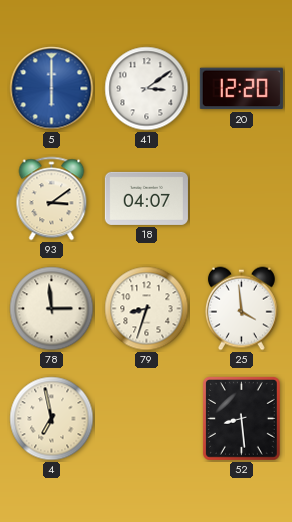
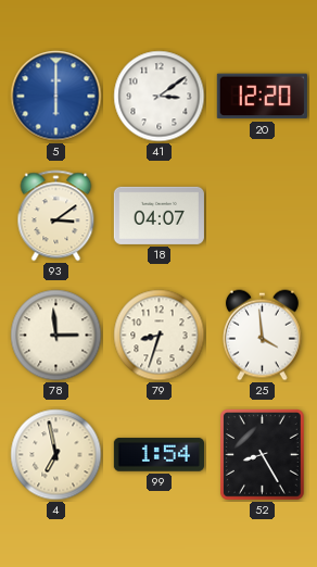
99: none -> 1:54 (158, 455)
52: 8:29 -> 8:25 (262, 455)
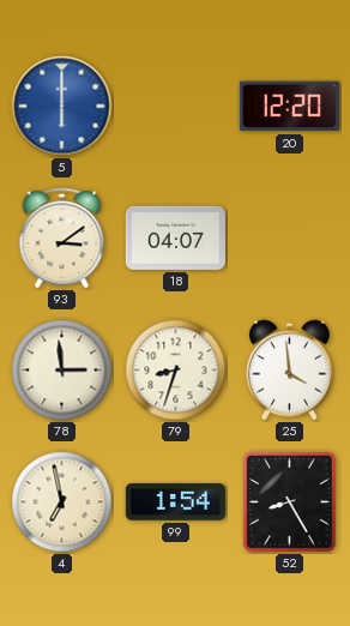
41: 3:09 -> none (160, 97)
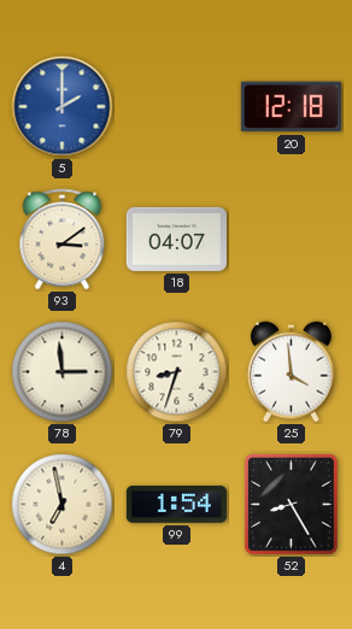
5: 6:00 -> 2:00 (63, 107)
20: 12:20 -> 12:18 (291, 107)
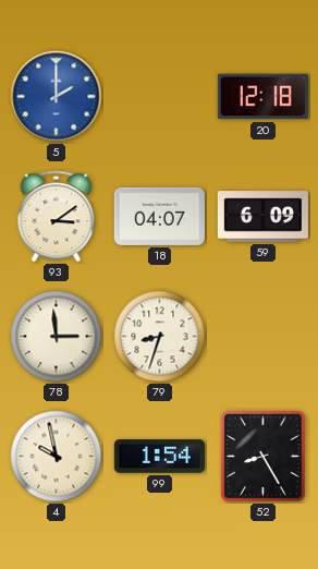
59: none -> 6:09 (262, 217)
25: 3:59 -> none (291, 372)
4: 6:58 -> 9:58 (57, 457)
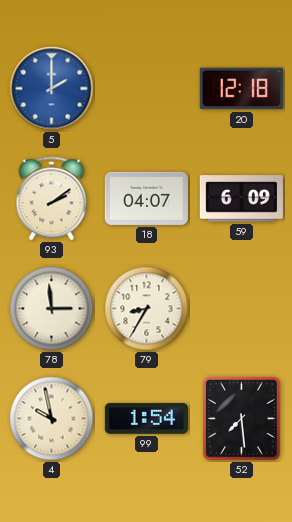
93: 3:09 -> 2:09 (52, 199)
79: 8:33 -> 8:35 (147, 309)
52: 8:25 -> 7:29 (241, 419)
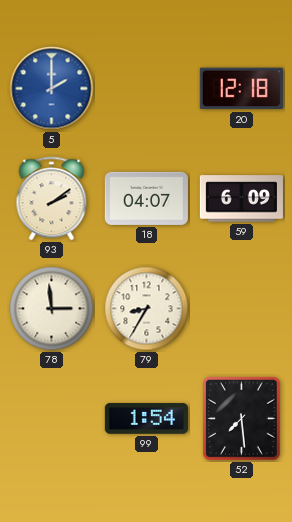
4: 9:58 -> none (52, 419)
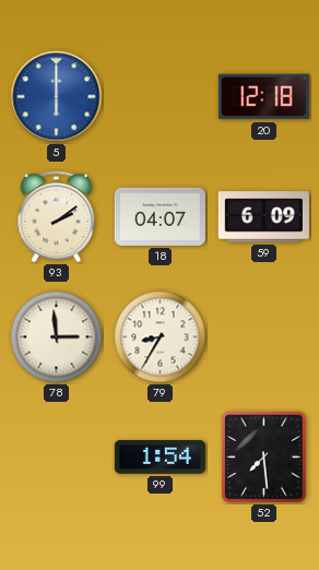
5: 2:00 -> 6:00 (57, 97)
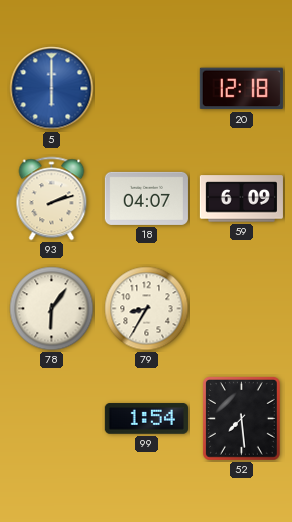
93: 2:09 -> 2:12 (52, 199)
78: 2:59 -> 6:06 (52, 309)
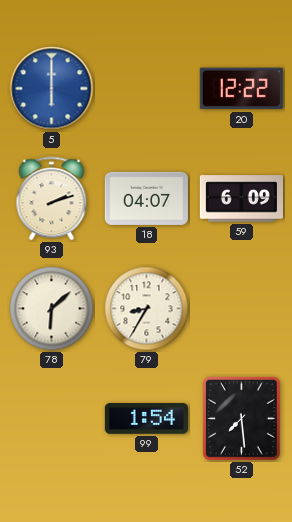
20: 12:18 -> 12:22 (241, 89)
78: 6:06 -> 6:08 (52, 309)
